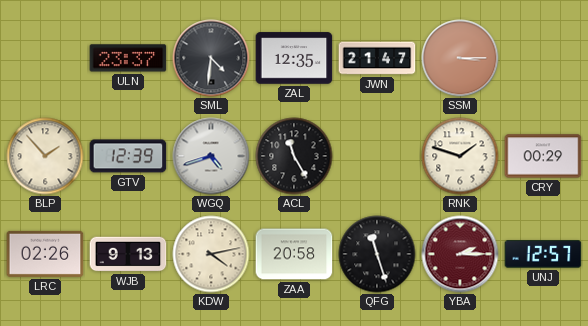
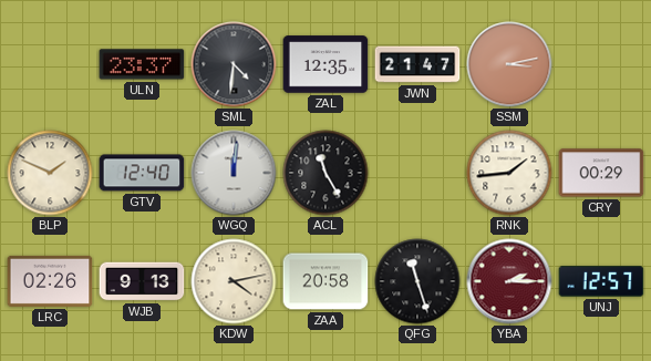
SSM: 3:15 -> 3:13 (509, 64)
BLP: 1:53 -> 1:49 (50, 173)
GTV: 12:39 -> 12:40 (142, 173)
WGQ: 4:42 -> 12:01 (234, 173)
RNK: 1:48 -> 1:44 (509, 173)
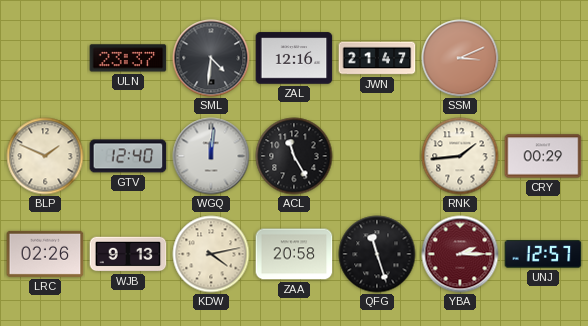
ZAL: 12:35 -> 12:16 (294, 58)
SSM: 3:13 -> 3:11 (460, 58)
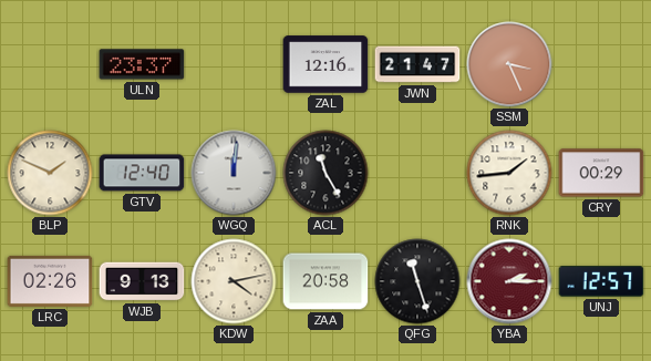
SML: 4:31 -> none (211, 58)
SSM: 3:11 -> 3:26 (509, 64)
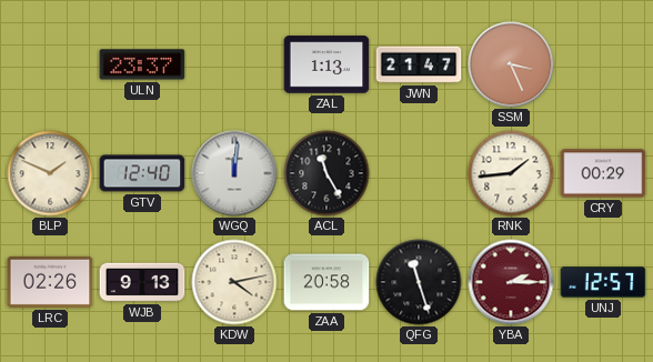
ZAL: 12:16 -> 1:13 (326, 64)
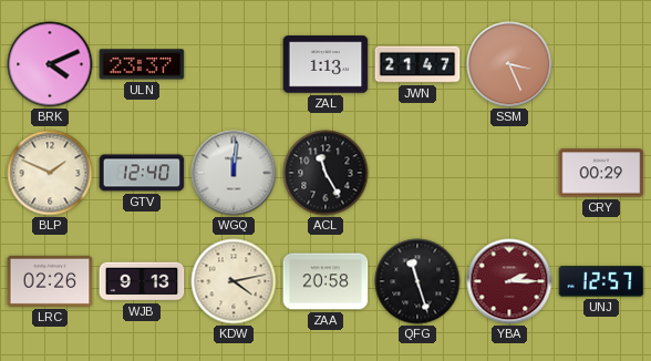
BRK: none -> 4:11 (50, 64)
RNK: 1:44 -> none (511, 173)
